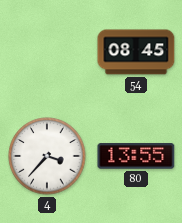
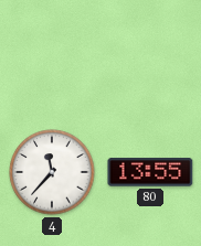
54: 08:45 -> none (136, 52)
4: 3:37 -> 11:37 (52, 172)
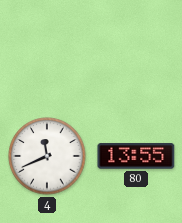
4: 11:37 -> 11:41 (47, 156)
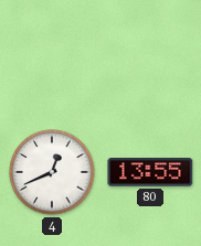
4: 11:41 -> 12:41 (52, 172)
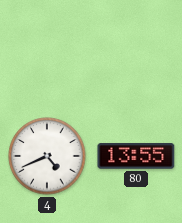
4: 12:41 -> 4:41 (47, 156)
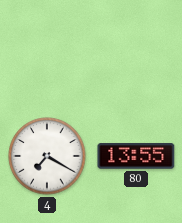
4: 4:41 -> 7:20 (47, 156)
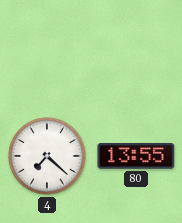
4: 7:20 -> 7:22 (47, 156)
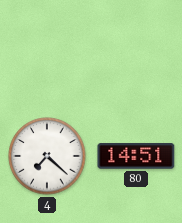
80: 13:55 -> 14:51 (136, 156)
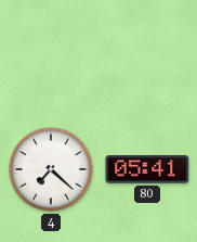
80: 14:51 -> 05:41 (147, 169)
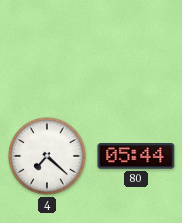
80: 05:41 -> 05:44 (136, 156)
